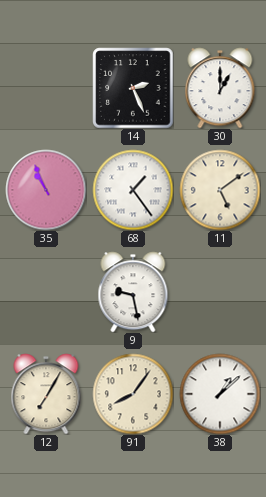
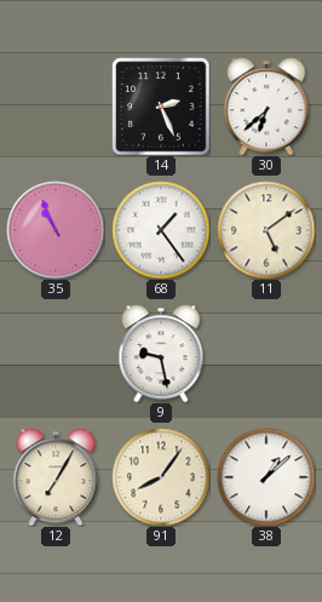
30: 1:00 -> 6:38 (266, 107)
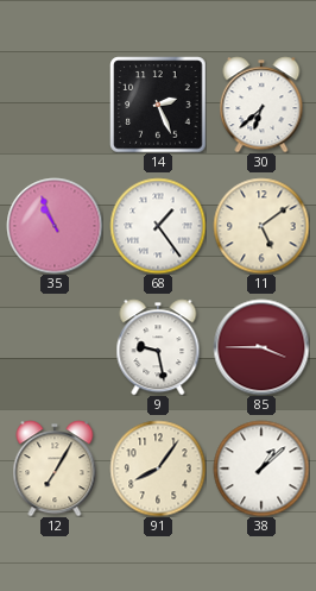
85: none -> 3:45 (261, 347)
